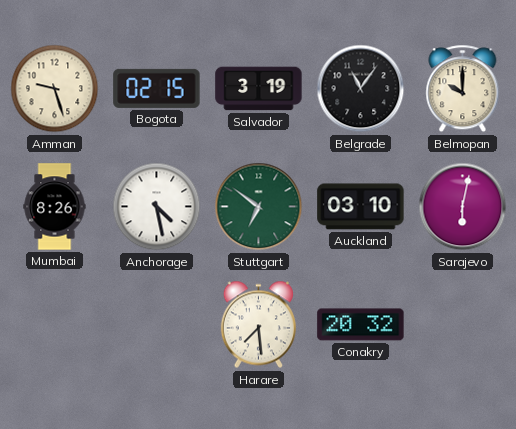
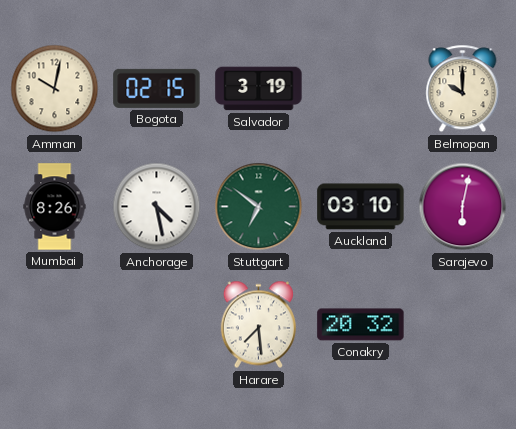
Amman: 9:27 -> 10:02 (55, 89)
Belgrade: 11:06 -> none (361, 89)
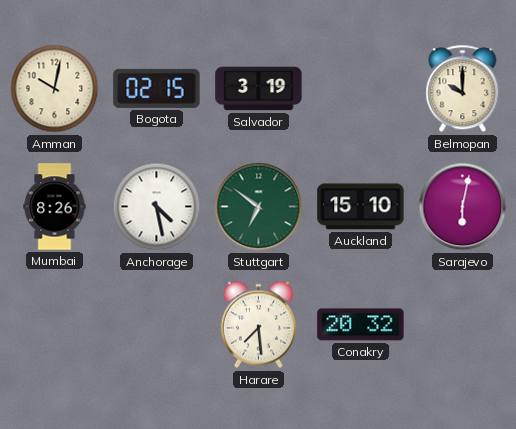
Auckland: 03:10 -> 15:10 (361, 207)
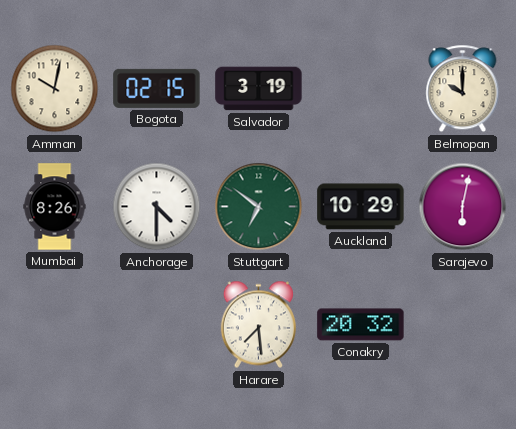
Anchorage: 4:28 -> 4:30 (157, 207)
Auckland: 15:10 -> 10:29 (361, 207)
